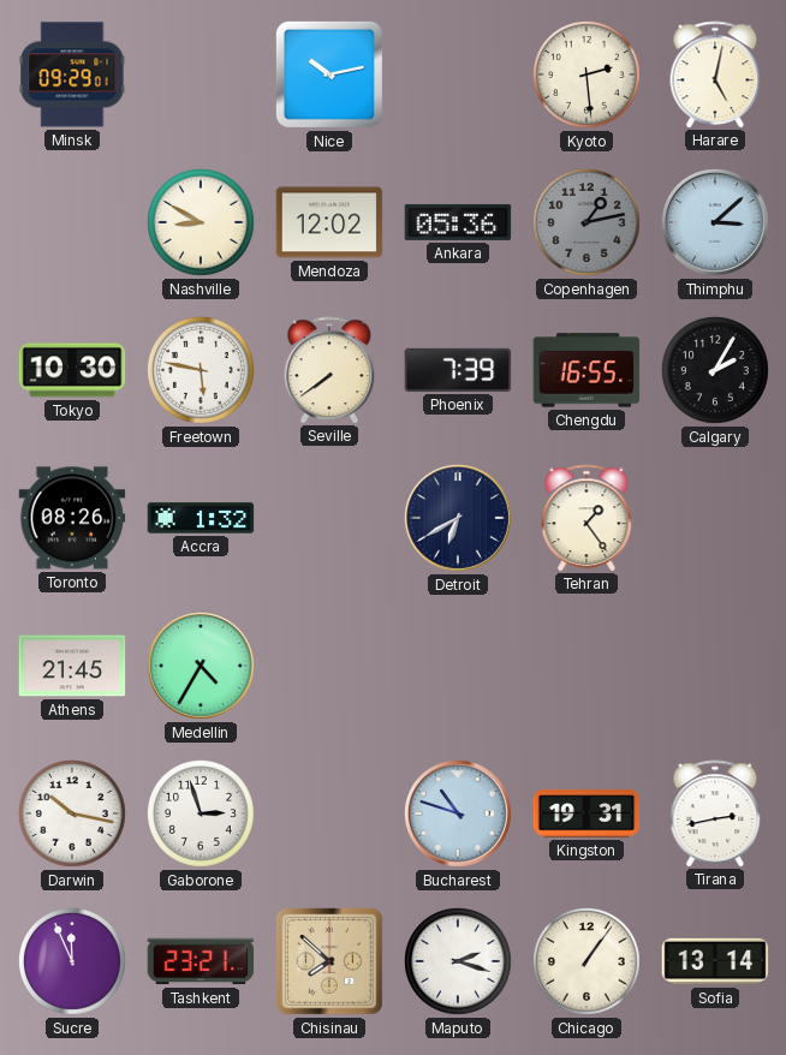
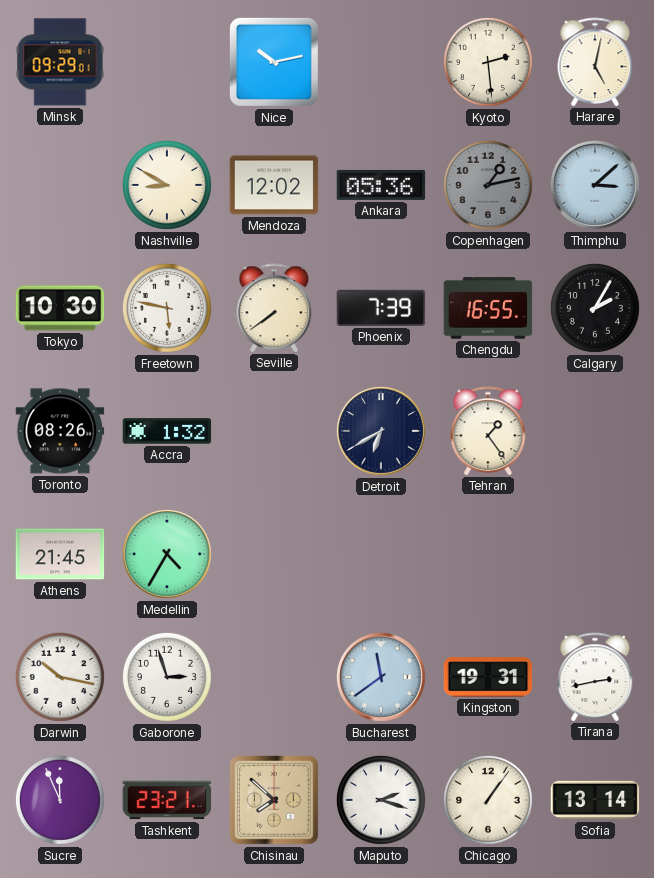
Bucharest: 10:48 -> 11:39 (381, 677)
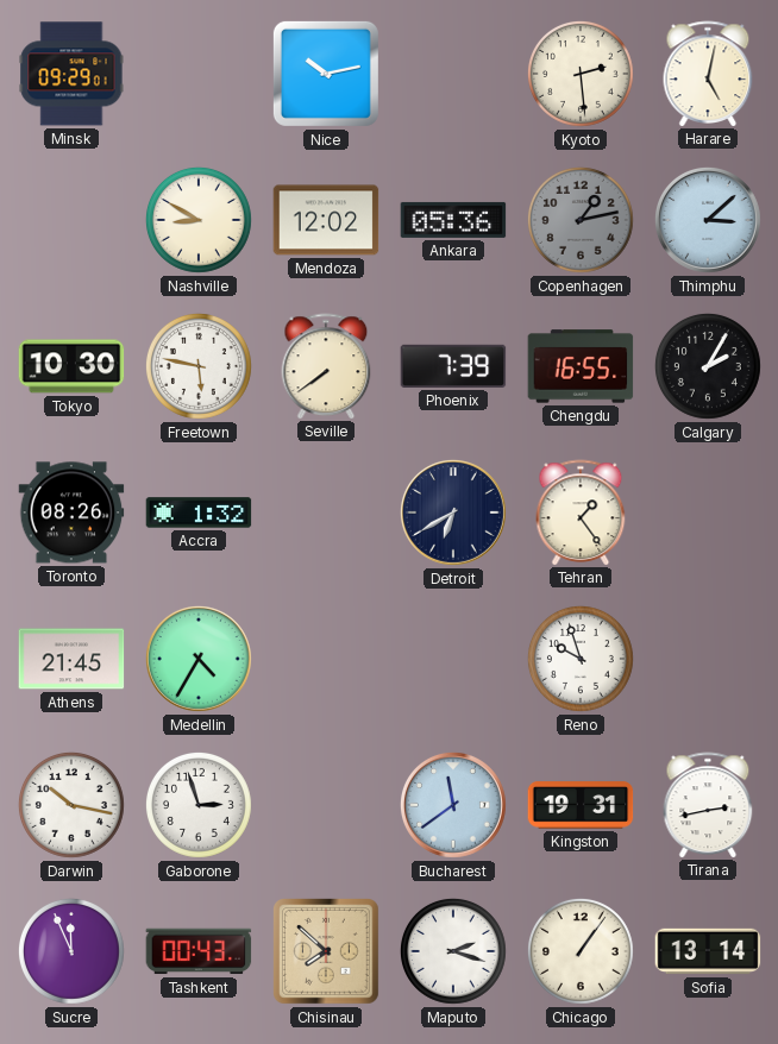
Reno: none -> 9:57 (581, 659)
Tashkent: 23:21 -> 00:43 (199, 951)
